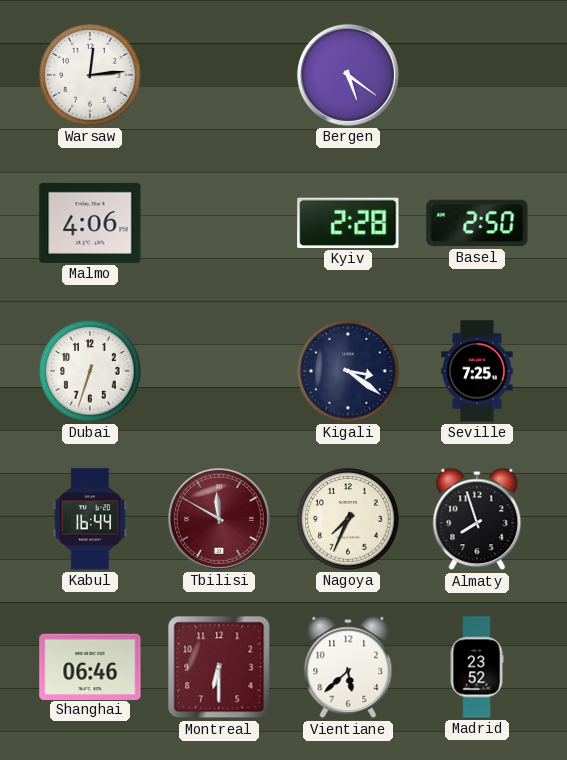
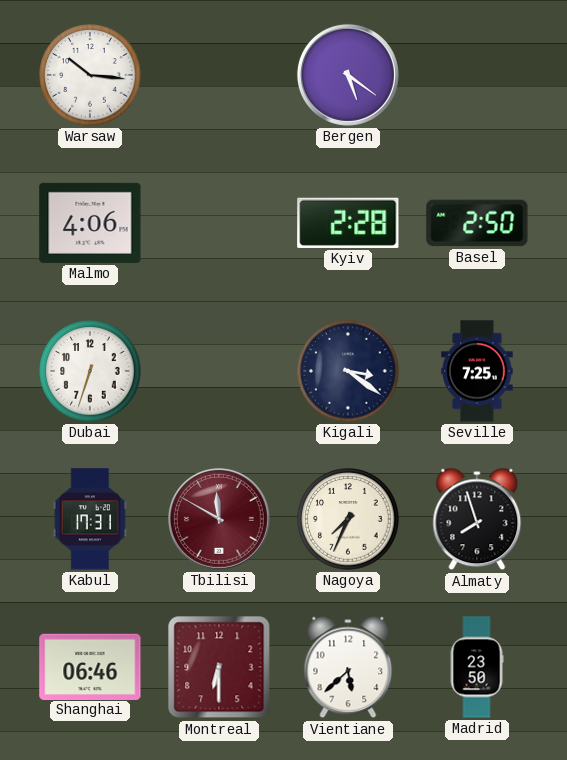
Warsaw: 12:14 -> 10:16 (90, 75)
Kabul: 16:44 -> 17:31 (90, 519)
Madrid: 23:52 -> 23:50 (477, 667)
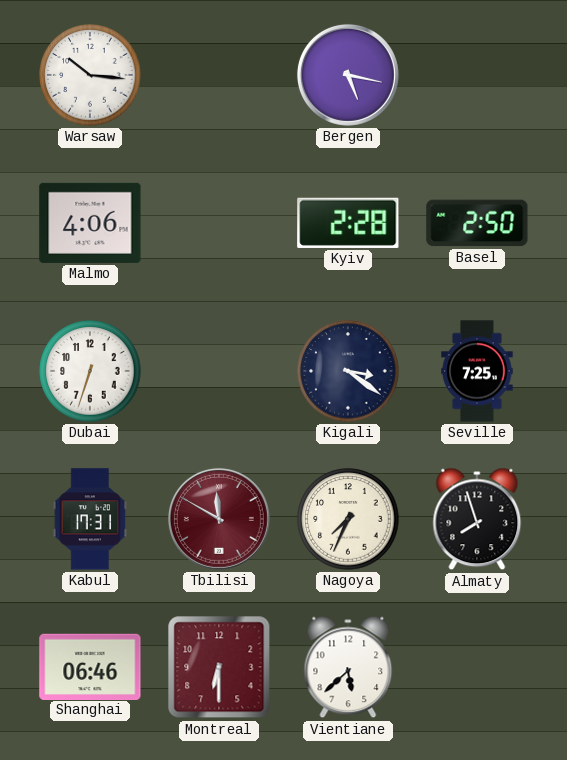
Bergen: 5:21 -> 5:17 (348, 75)
Madrid: 23:50 -> none (477, 667)
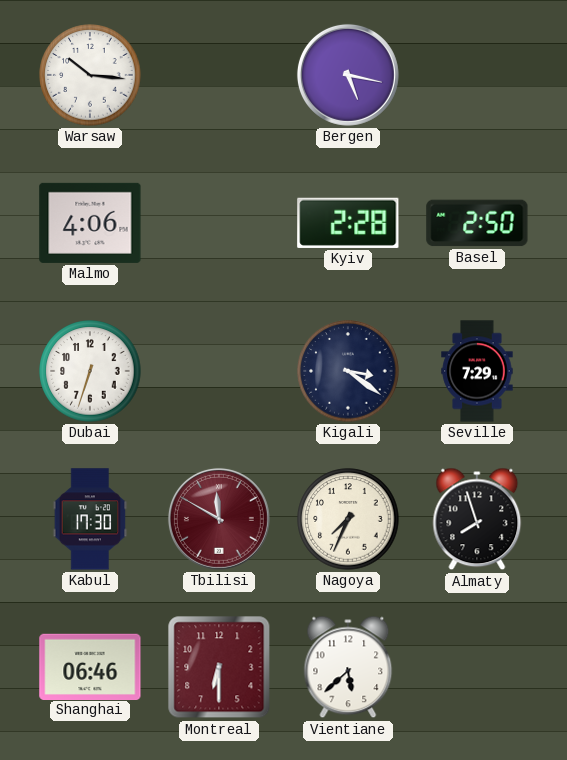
Seville: 7:25 -> 7:29 (477, 371)
Kabul: 17:31 -> 17:30 (90, 519)
